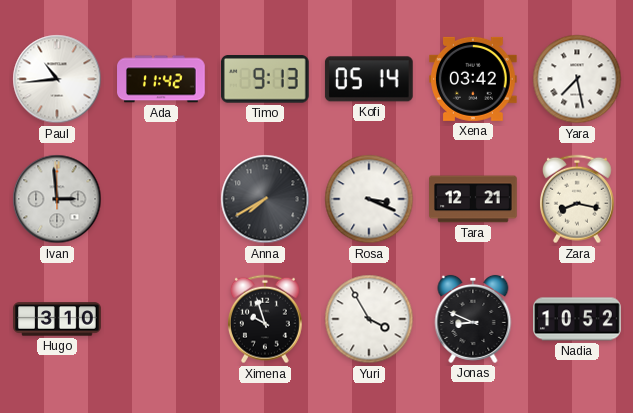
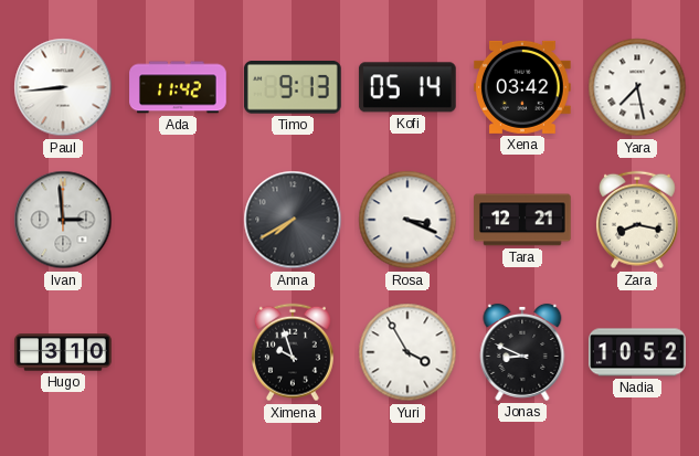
Paul: 10:44 -> 8:44 (63, 87)
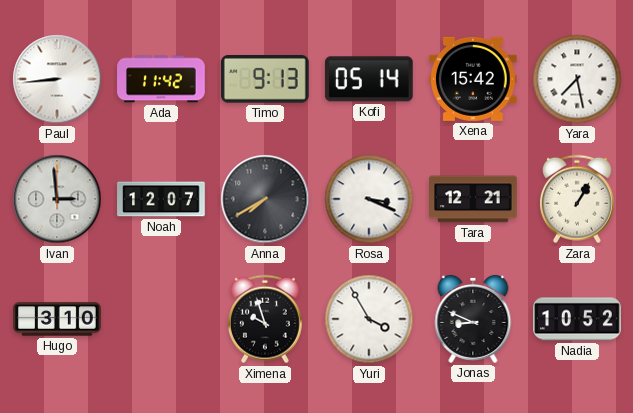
Xena: 03:42 -> 15:42 (474, 79)
Noah: none -> 12:07 (161, 199)
Zara: 8:17 -> 1:05 (577, 199)
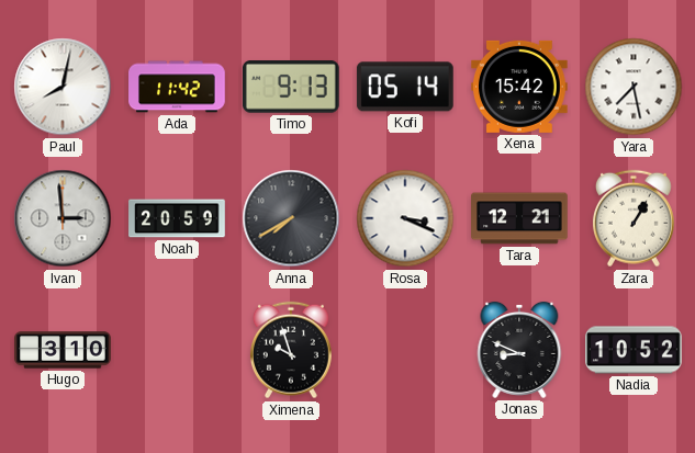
Paul: 8:44 -> 8:02 (63, 87)
Noah: 12:07 -> 20:59 (177, 218)
Yuri: 3:55 -> none (369, 319)
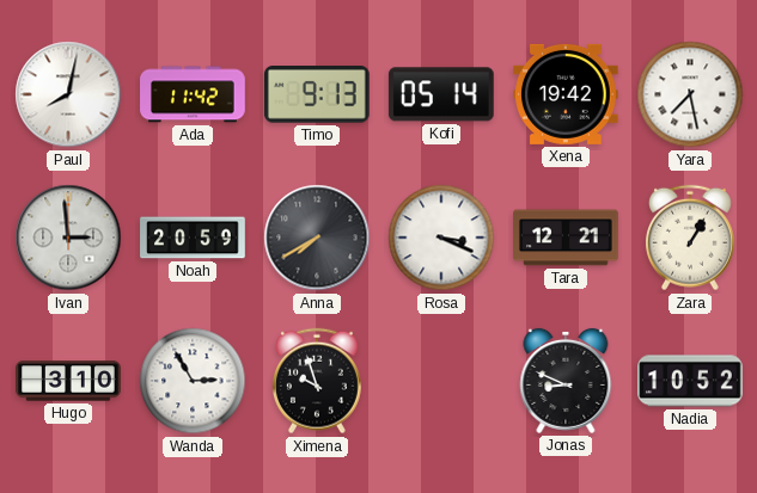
Xena: 15:42 -> 19:42 (567, 94)
Wanda: none -> 2:55 (193, 381)
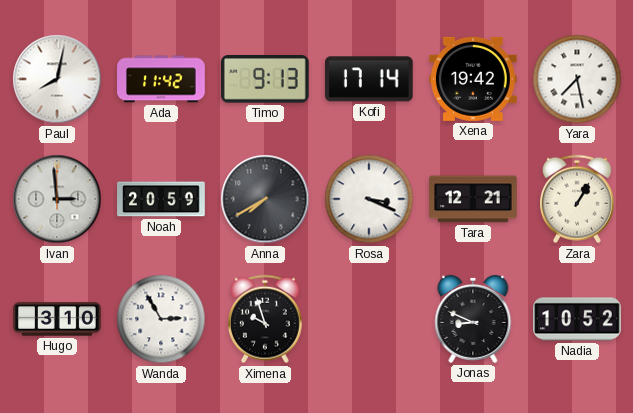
Kofi: 05:14 -> 17:14 (369, 79)
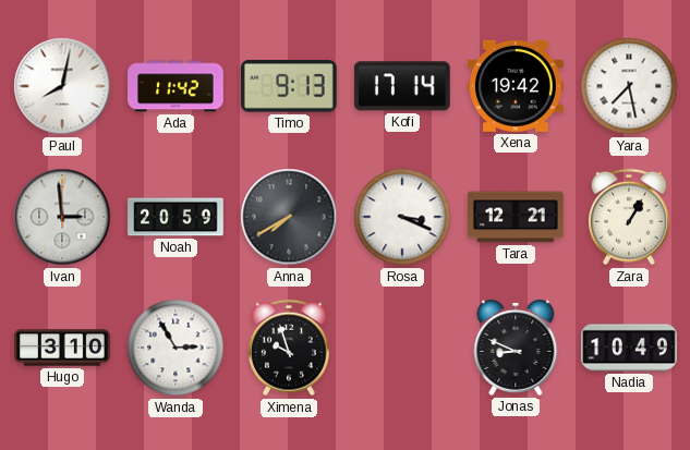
Nadia: 10:52 -> 10:49 (629, 348)
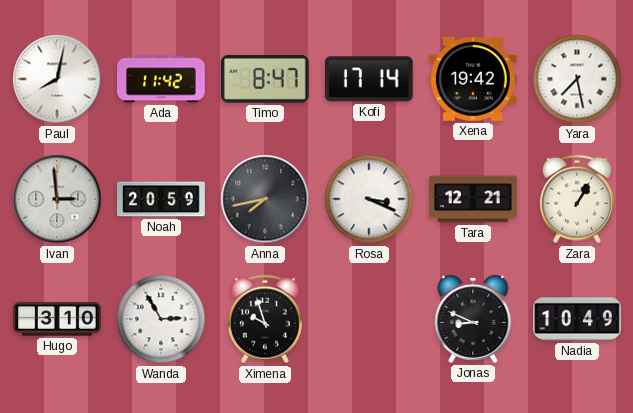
Timo: 9:13 -> 8:47 (265, 80)
Anna: 7:40 -> 7:43 (265, 199)
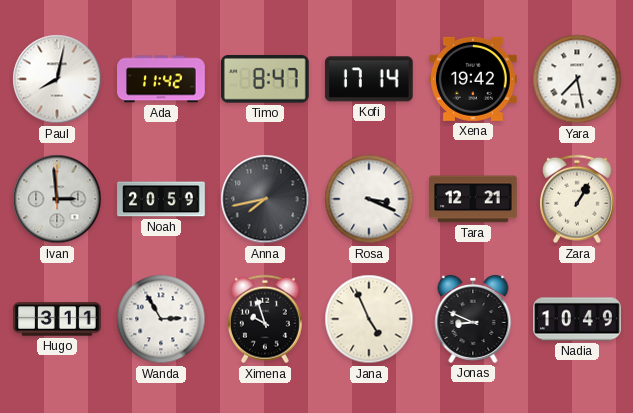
Hugo: 3:10 -> 3:11 (57, 319)
Jana: none -> 4:56 (369, 319)
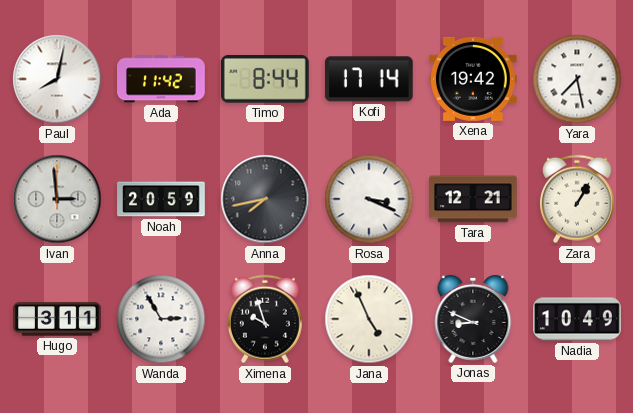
Timo: 8:47 -> 8:44 (265, 80)
